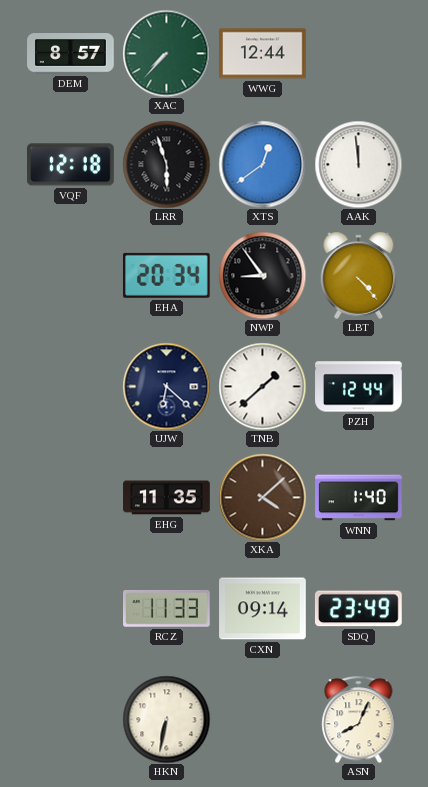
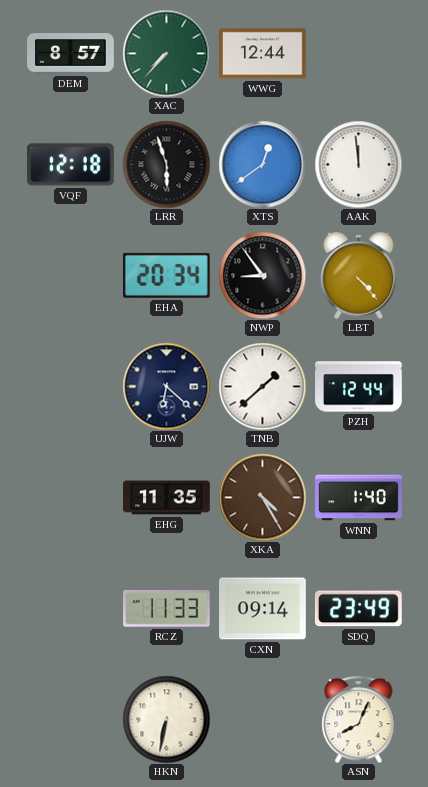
XKA: 4:08 -> 4:25 (262, 497)
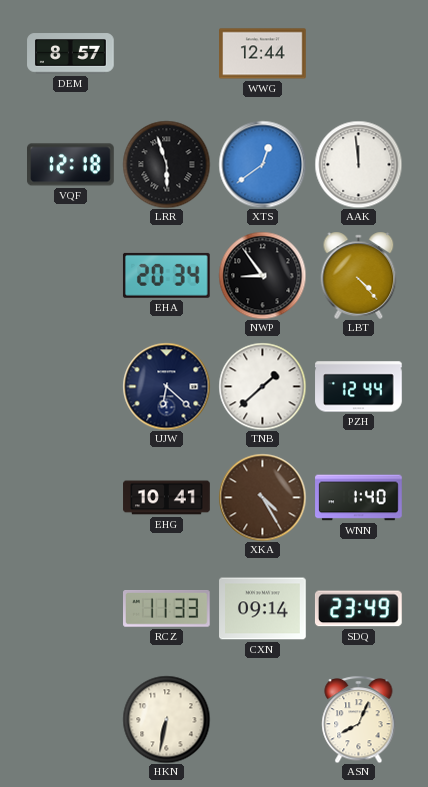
XAC: 7:37 -> none (166, 53)
EHG: 11:35 -> 10:41 (167, 498)
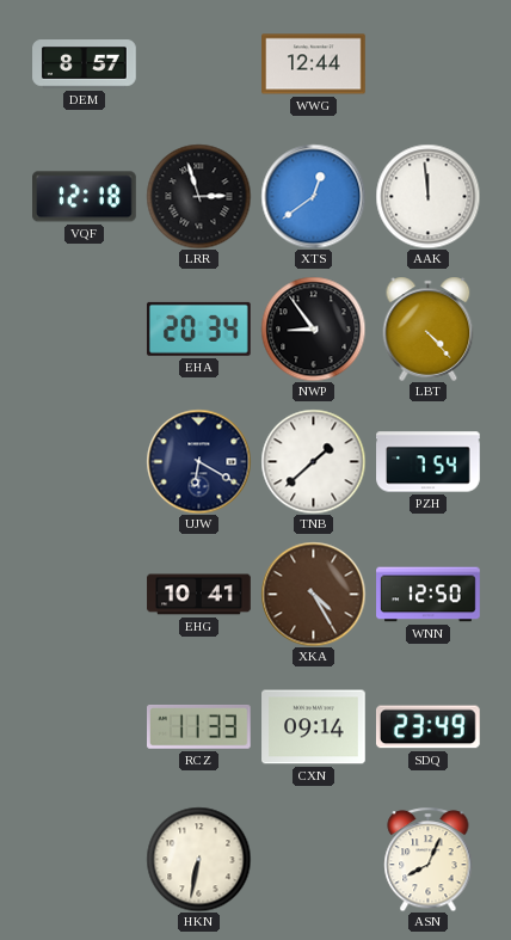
LRR: 5:57 -> 2:57 (198, 196)
UJW: 6:22 -> 6:20 (198, 461)
PZH: 12:44 -> 7:54 (429, 462)
WNN: 1:40 -> 12:50 (429, 595)
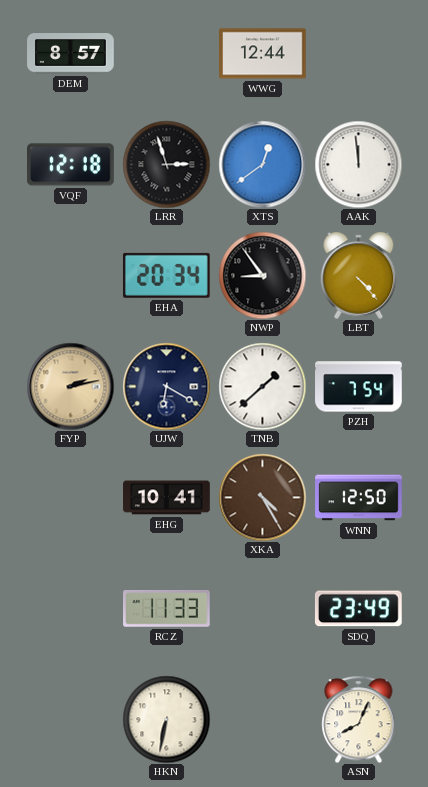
FYP: none -> 2:13 (70, 386)
CXN: 09:14 -> none (314, 727)
